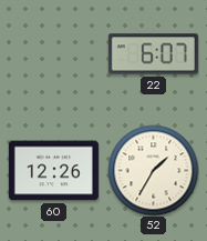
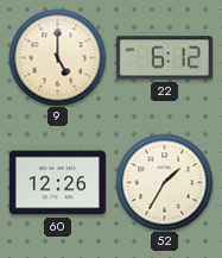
9: none -> 5:00 (57, 57)
22: 6:07 -> 6:12 (164, 58)
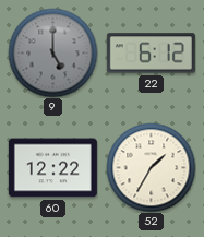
9 dial: cream -> grey (52, 52)
60: 12:26 -> 12:22 (52, 168)
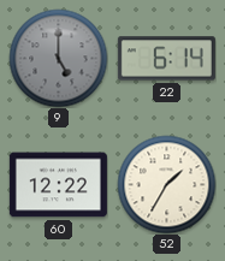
22: 6:12 -> 6:14 (166, 59)
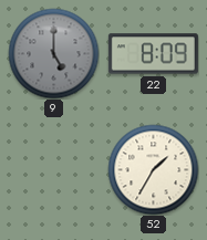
22: 6:14 -> 8:09 (153, 54)
60: 12:22 -> none (58, 185)
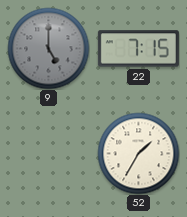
22: 8:09 -> 7:15 (138, 49)
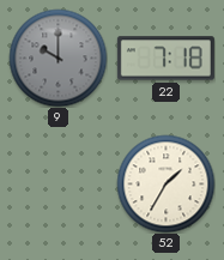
9: 5:00 -> 10:00 (57, 58)
22: 7:15 -> 7:18 (165, 59)
